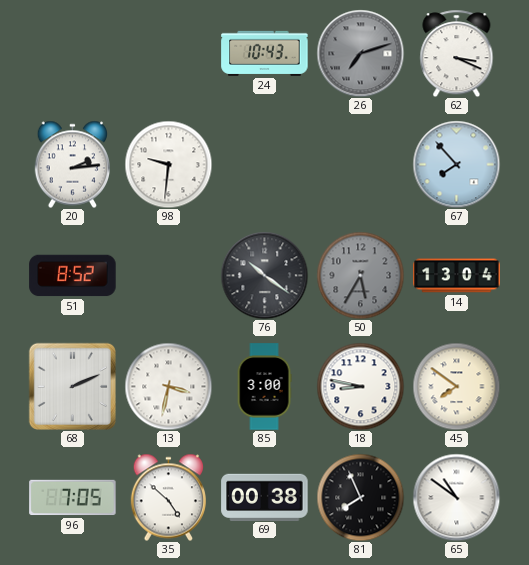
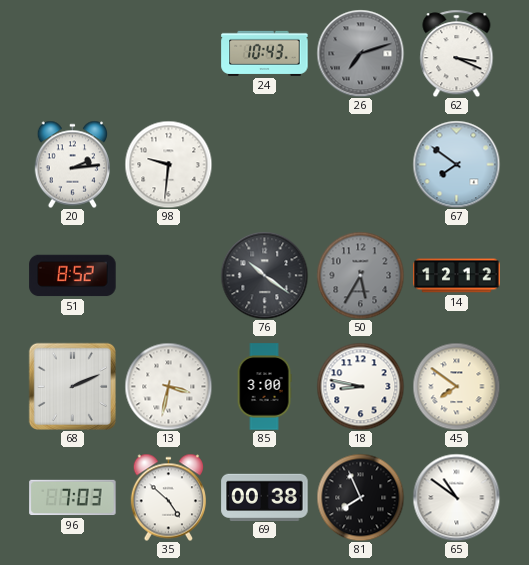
67: 7:53 -> 7:51 (456, 164)
14: 13:04 -> 12:12 (457, 276)
96: 7:05 -> 7:03 (73, 498)
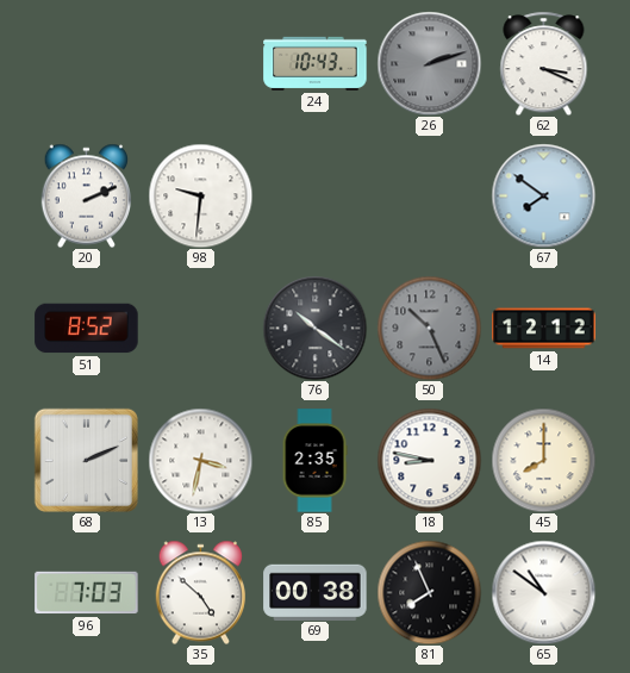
26: 7:12 -> 2:12 (429, 63)
20: 2:14 -> 2:11 (87, 195)
50: 5:35 -> 10:26 (429, 328)
85: 3:00 -> 2:35 (314, 461)
45: 7:51 -> 8:00 (543, 460)
